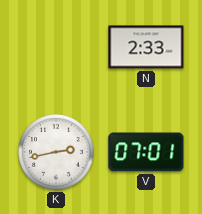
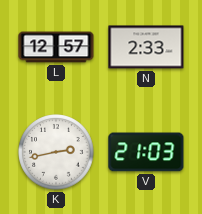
L: none -> 12:57 (56, 47)
V: 07:01 -> 21:03 (146, 152)
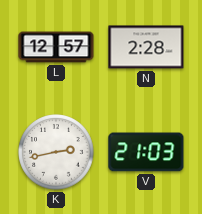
N: 2:33 -> 2:28 (146, 47)
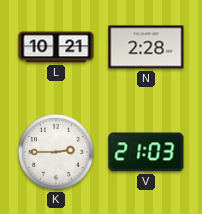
L: 12:57 -> 10:21 (56, 47)
K: 2:43 -> 2:45 (56, 152)
